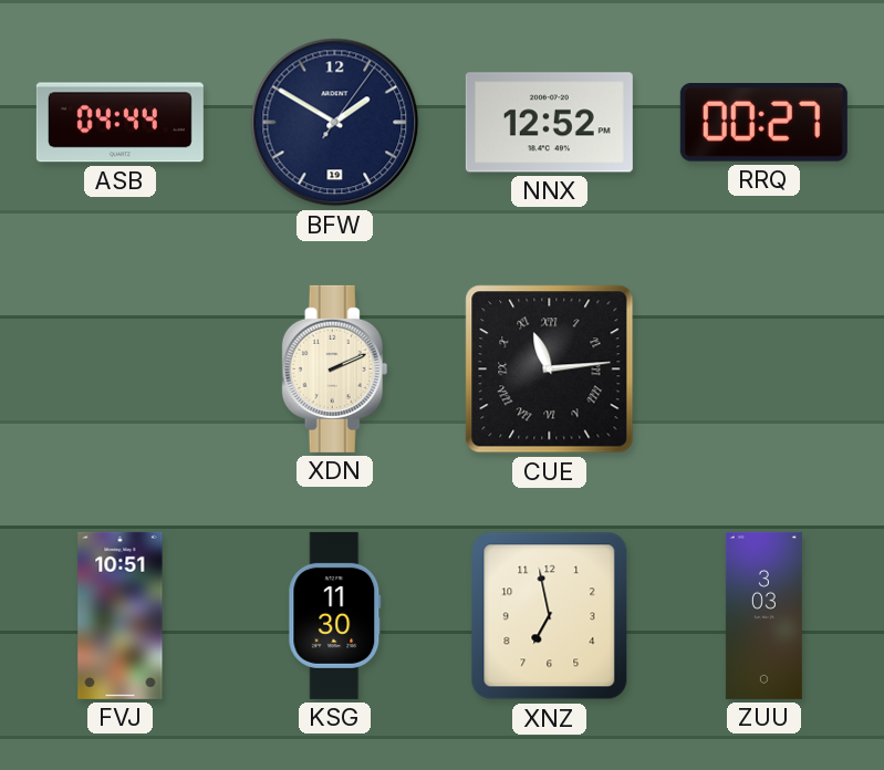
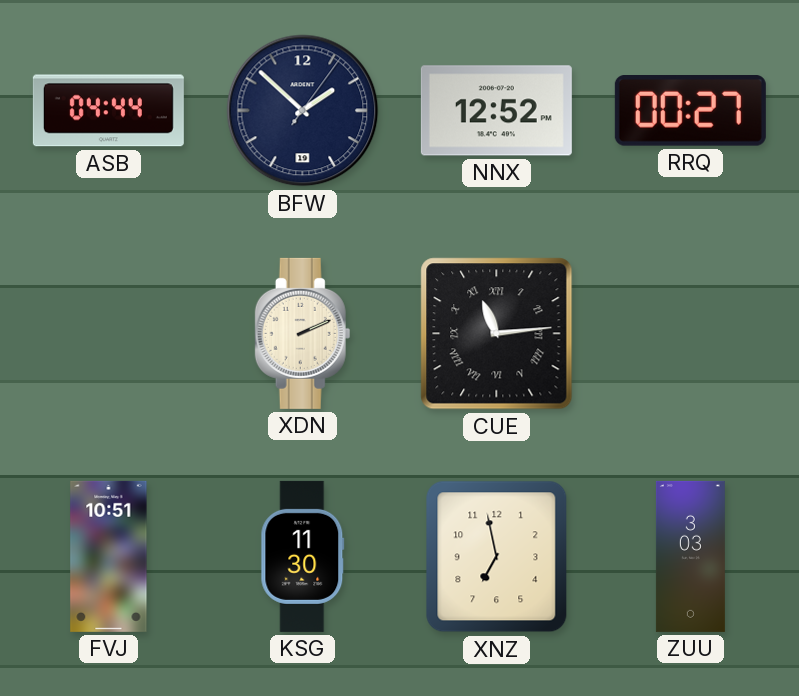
BFW: 1:50 -> 1:52 (303, 111)
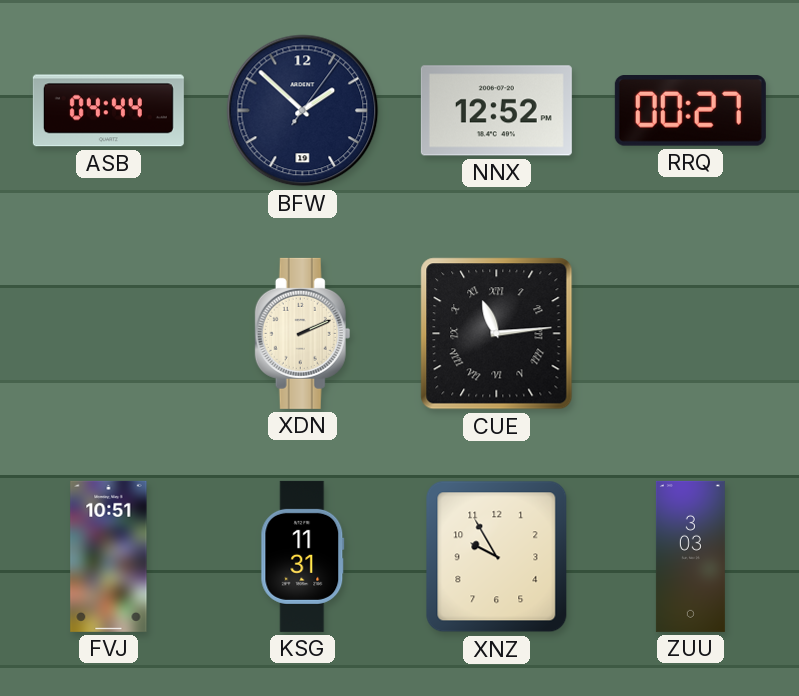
KSG: 11:30 -> 11:31 (303, 556)
XNZ: 6:58 -> 9:55 (497, 557)
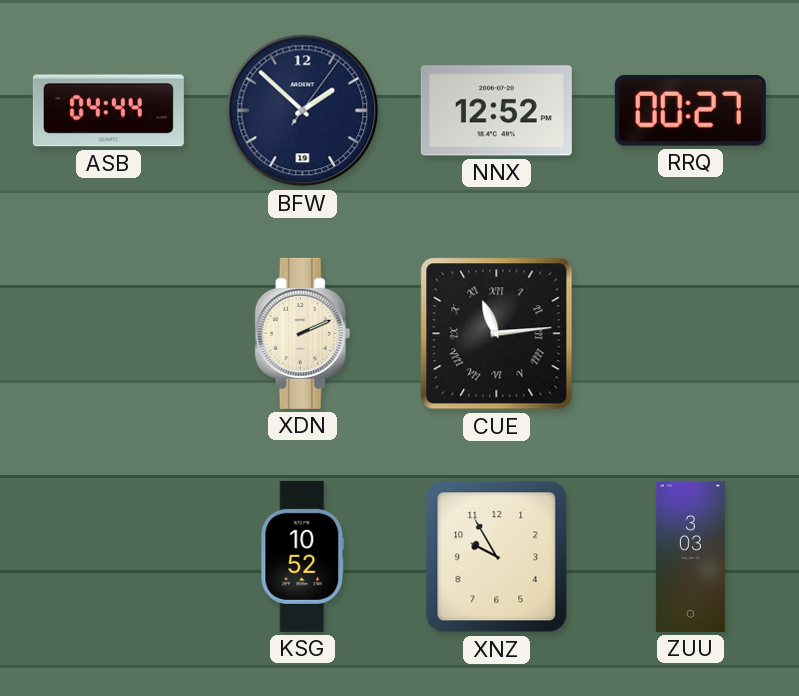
FVJ: 10:51 -> none (109, 556)
KSG: 11:31 -> 10:52 (303, 556)
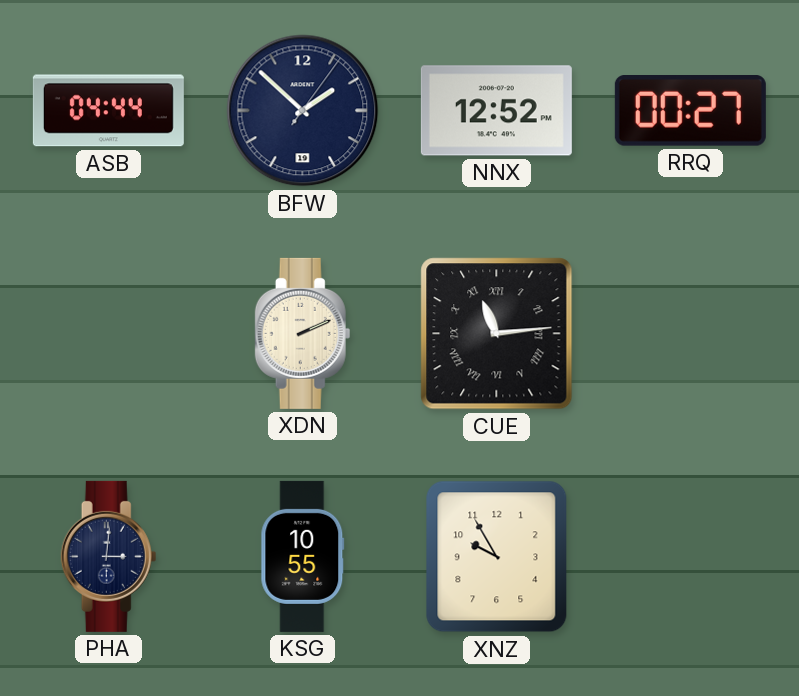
PHA: none -> 3:01 (109, 556)
KSG: 10:52 -> 10:55 (303, 556)
ZUU: 3:03 -> none (690, 556)
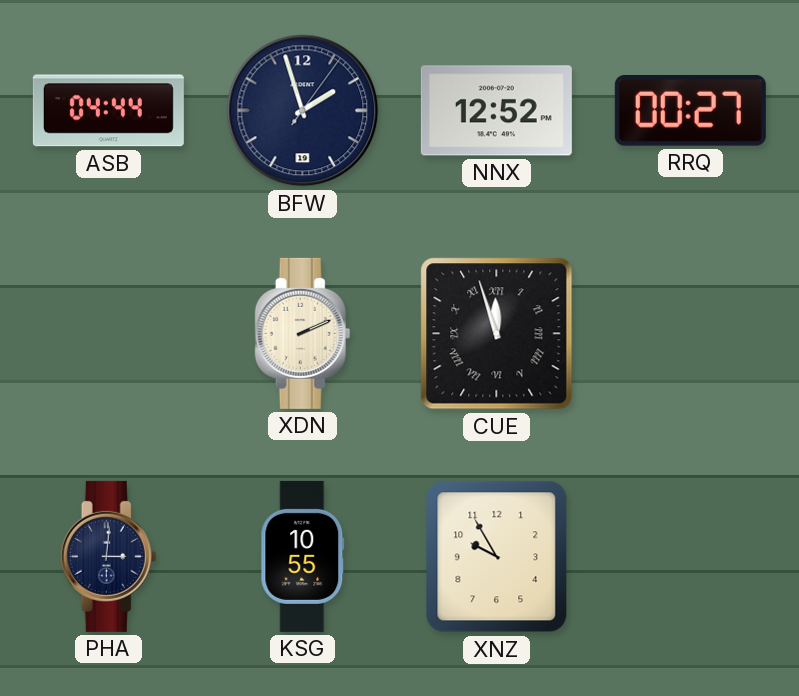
BFW: 1:52 -> 1:57 (303, 111)
CUE: 11:14 -> 11:57 (497, 334)
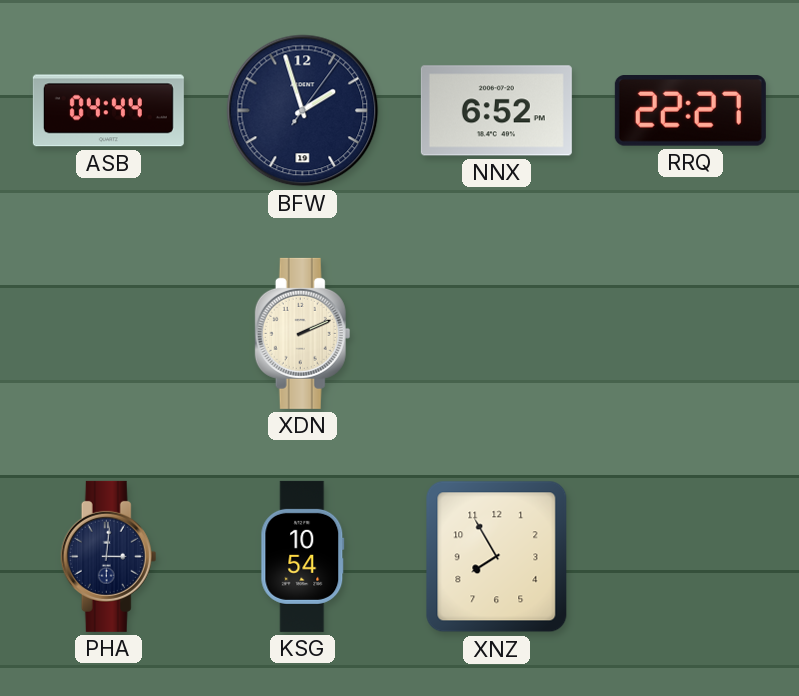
NNX: 12:52 -> 6:52 (496, 111)
RRQ: 00:27 -> 22:27 (690, 111)
CUE: 11:57 -> none (497, 334)
KSG: 10:55 -> 10:54 (303, 556)
XNZ: 9:55 -> 7:55 (497, 557)
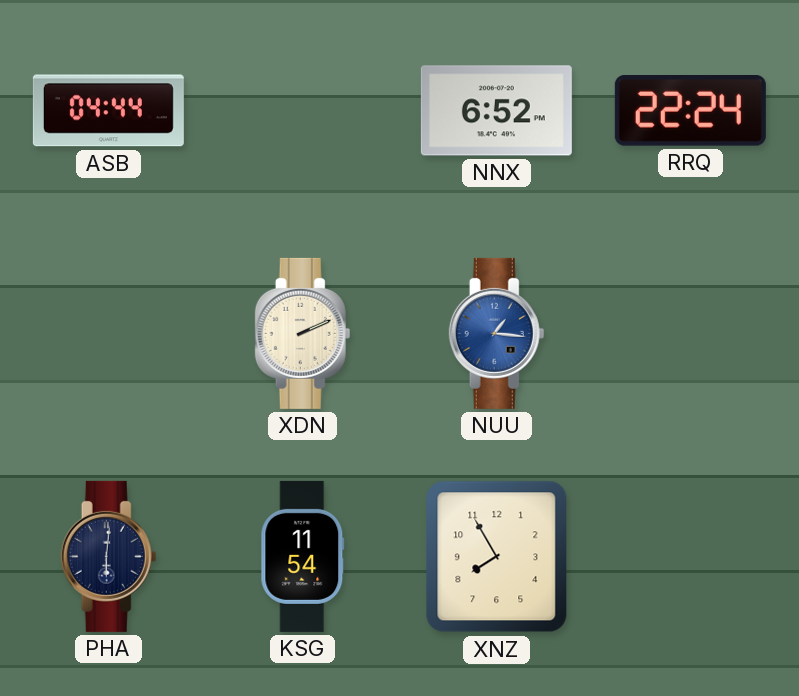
BFW: 1:57 -> none (303, 111)
RRQ: 22:27 -> 22:24 (690, 111)
NUU: none -> 1:16 (497, 333)
PHA: 3:01 -> 6:01 (109, 556)
KSG: 10:54 -> 11:54 (303, 556)
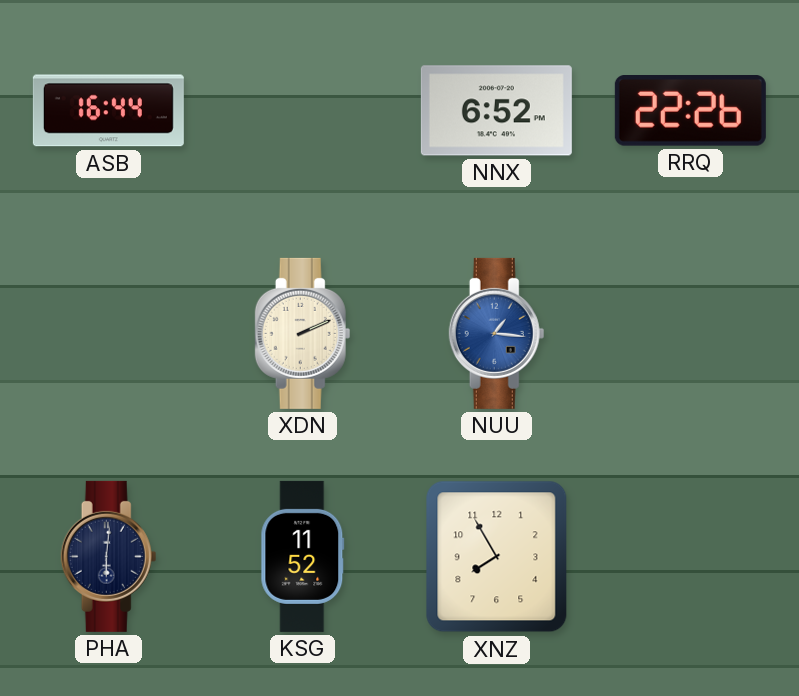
ASB: 04:44 -> 16:44 (108, 111)
RRQ: 22:24 -> 22:26 (690, 111)
KSG: 11:54 -> 11:52 (303, 556)
